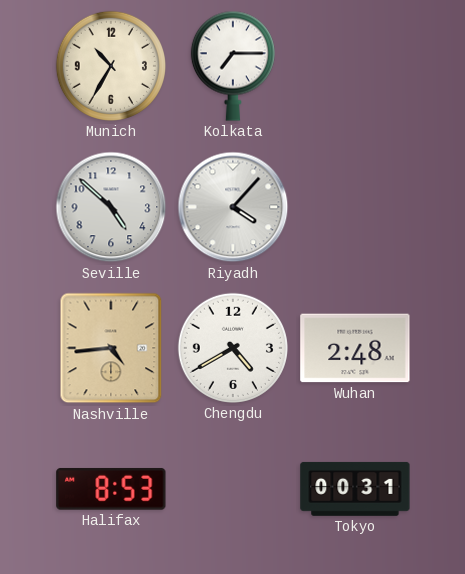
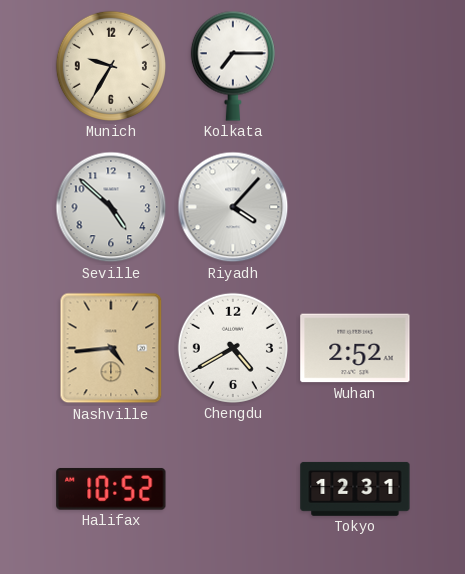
Munich: 10:35 -> 9:35 (111, 66)
Wuhan: 2:48 -> 2:52 (355, 348)
Halifax: 8:53 -> 10:52 (111, 489)
Tokyo: 00:31 -> 12:31 (355, 489)
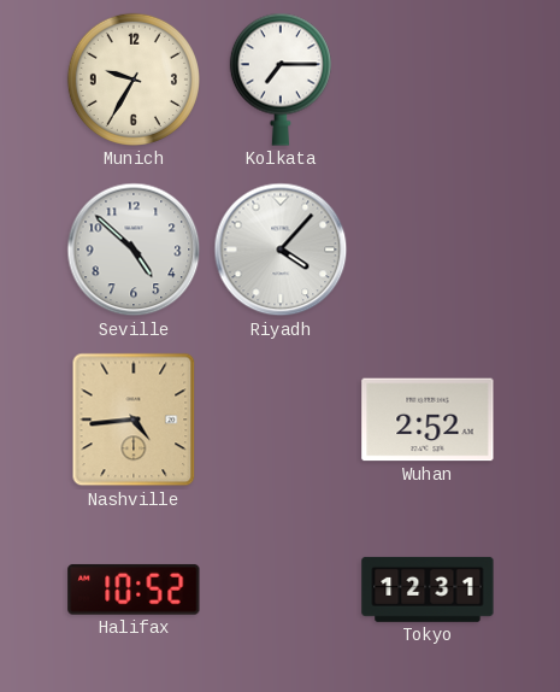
Chengdu: 4:40 -> none (233, 348)
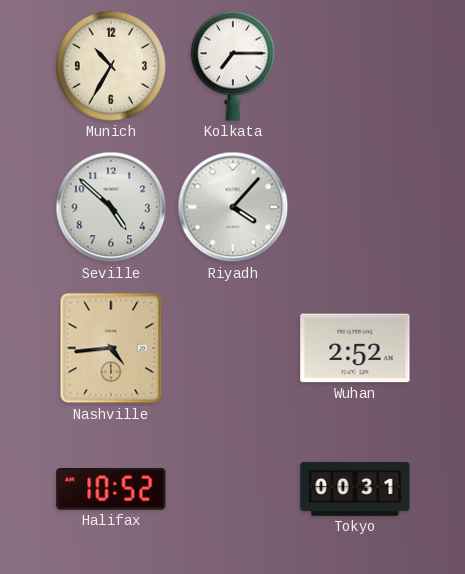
Munich: 9:35 -> 10:35 (111, 66)
Tokyo: 12:31 -> 00:31 (355, 489)
